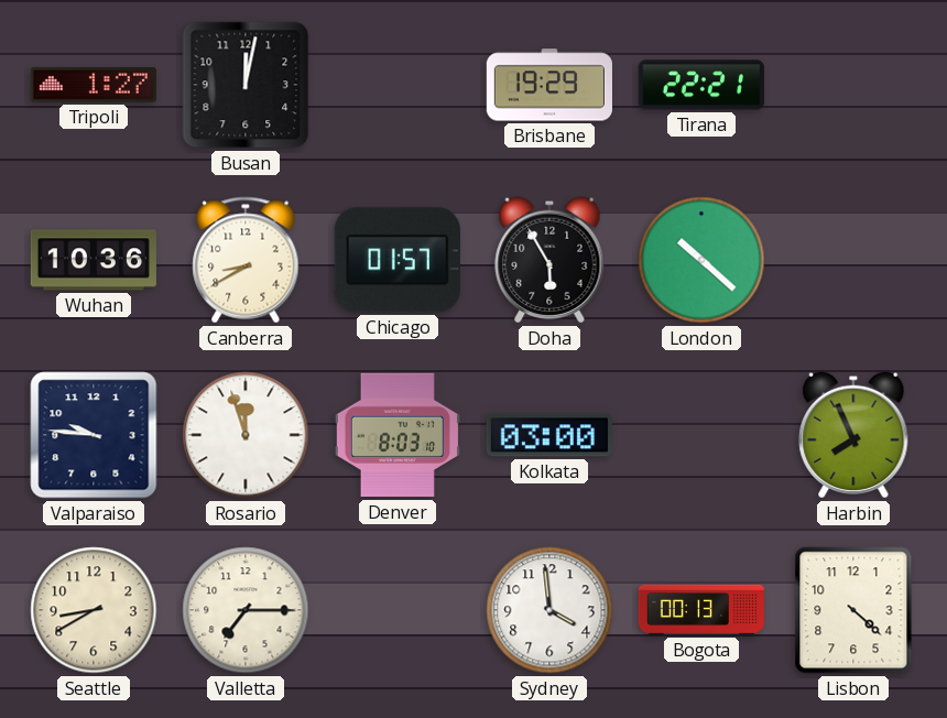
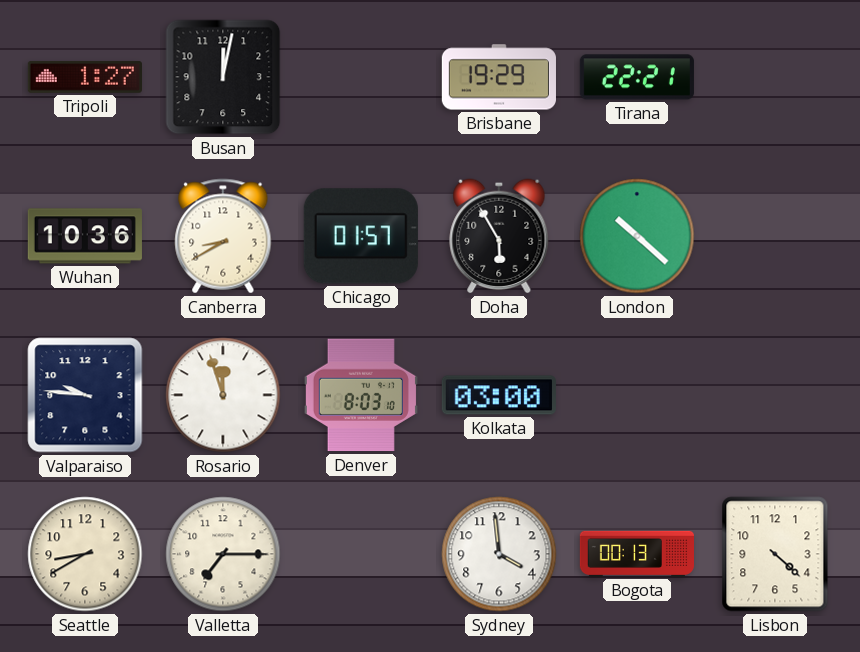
Harbin: 7:56 -> none (853, 435)
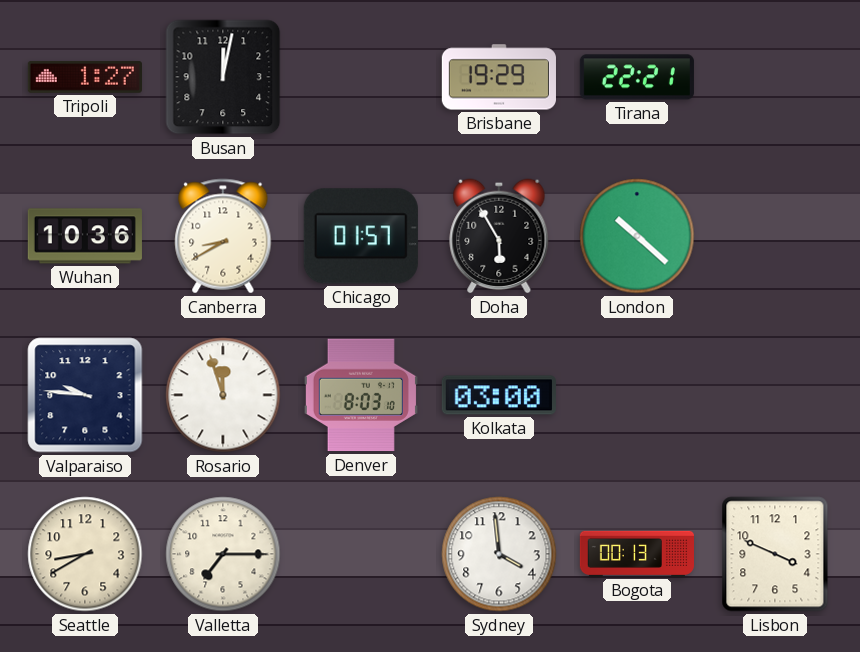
Lisbon: 4:22 -> 3:49 (775, 554)
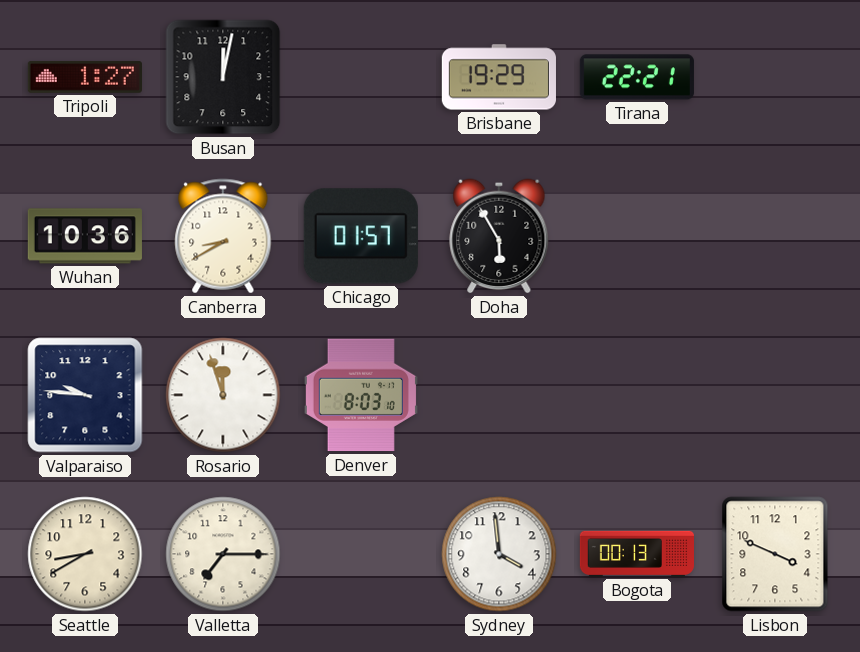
London: 10:22 -> none (637, 236)
Kolkata: 03:00 -> none (499, 395)
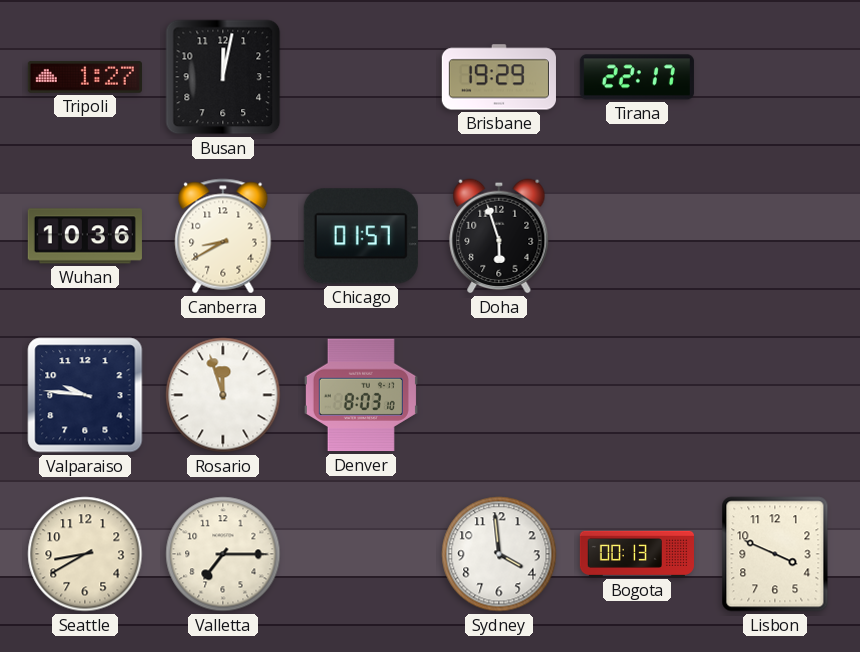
Tirana: 22:21 -> 22:17 (637, 77)
Doha: 5:55 -> 5:57 (499, 236)
